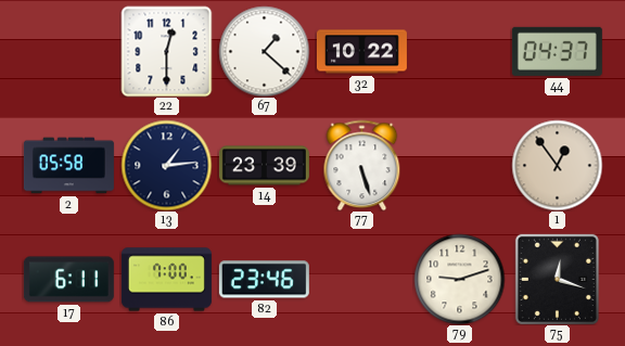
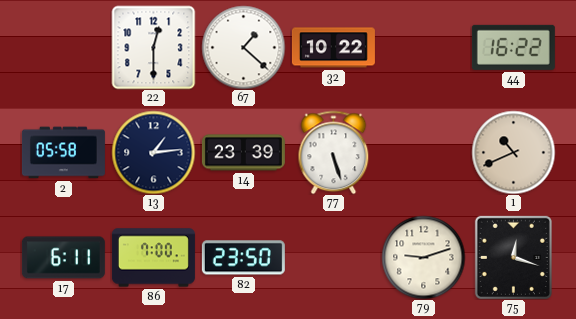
44: 04:37 -> 16:22 (513, 47)
1: 12:54 -> 10:41 (513, 152)
82: 23:46 -> 23:50 (243, 258)
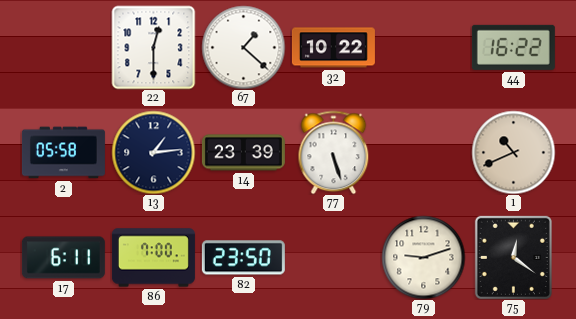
75: 12:18 -> 12:21 (513, 257)
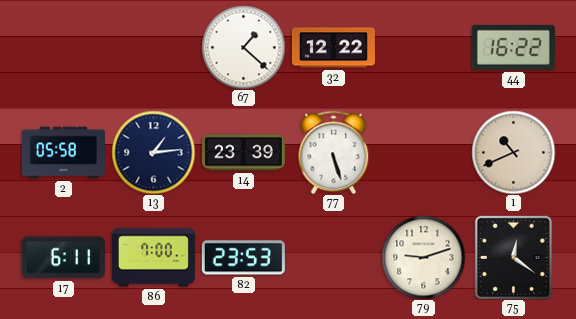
22: 12:30 -> none (153, 47)
32: 10:22 -> 12:22 (333, 48)
82: 23:50 -> 23:53 (243, 258)
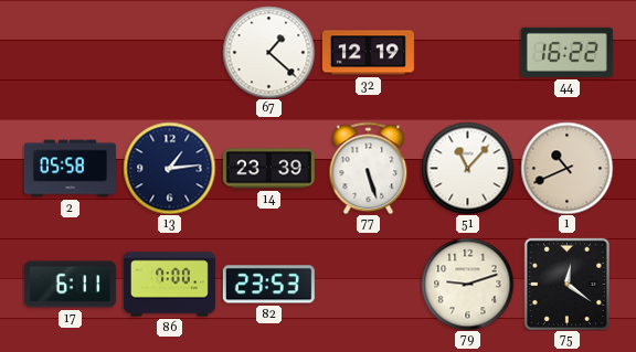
32: 12:22 -> 12:19 (368, 53)
51: none -> 11:07 (467, 168)
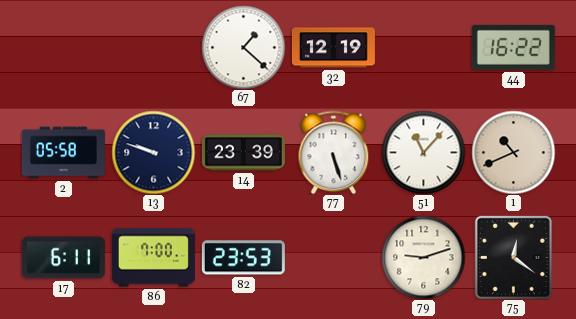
13: 1:14 -> 9:48 (153, 152)
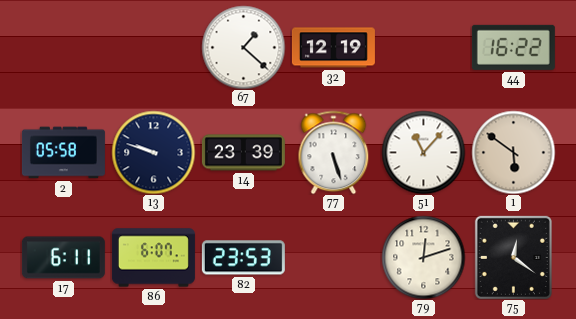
1: 10:41 -> 5:51 (513, 152)
86: 7:00 -> 6:07 (153, 258)
79: 9:12 -> 12:12 (423, 257)
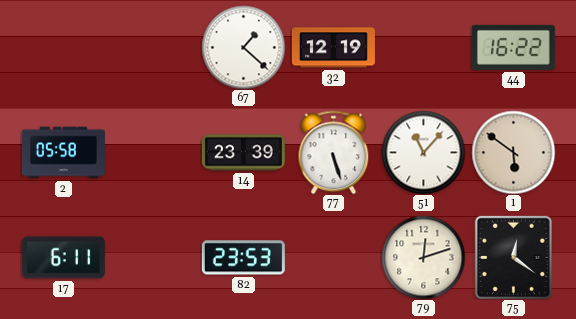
13: 9:48 -> none (153, 152)
86: 6:07 -> none (153, 258)
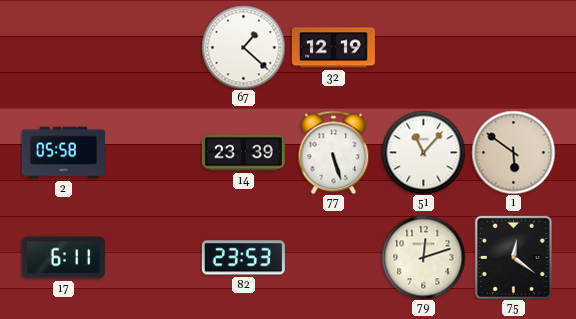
44: 16:22 -> none (513, 47)
